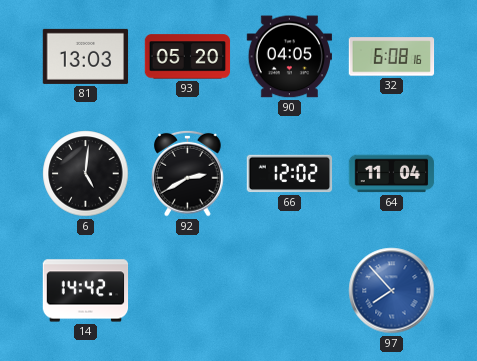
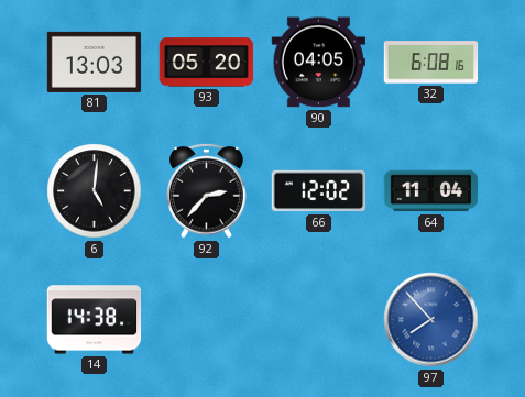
92: 2:40 -> 2:37 (207, 190)
14: 14:42 -> 14:38 (95, 320)
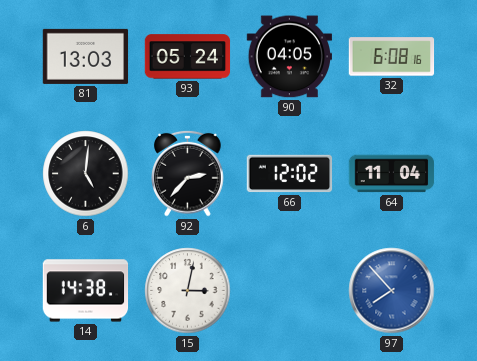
93: 05:20 -> 05:24 (188, 57)
15: none -> 3:02 (188, 291)
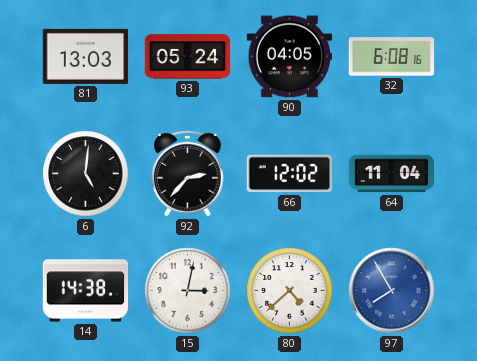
80: none -> 4:38 (290, 291)
97: 7:53 -> 7:55 (392, 291)
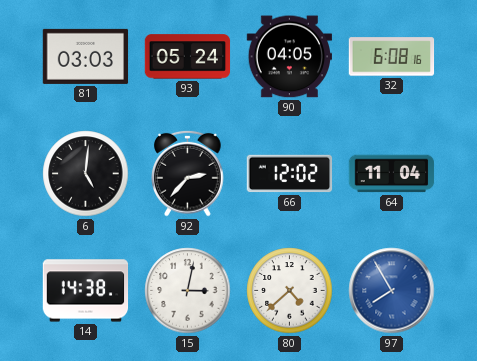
81: 13:03 -> 03:03 (86, 56)
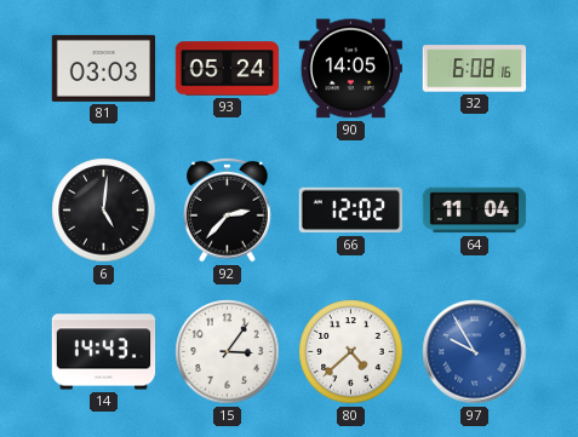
90: 04:05 -> 14:05 (351, 69)
14: 14:38 -> 14:43 (104, 352)
15: 3:02 -> 3:06 (228, 352)
97: 7:55 -> 9:55 (475, 352)
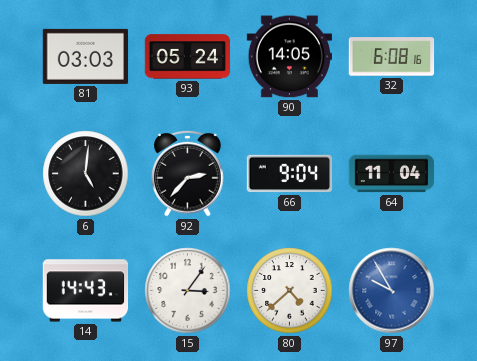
66: 12:02 -> 9:04 (290, 174)
